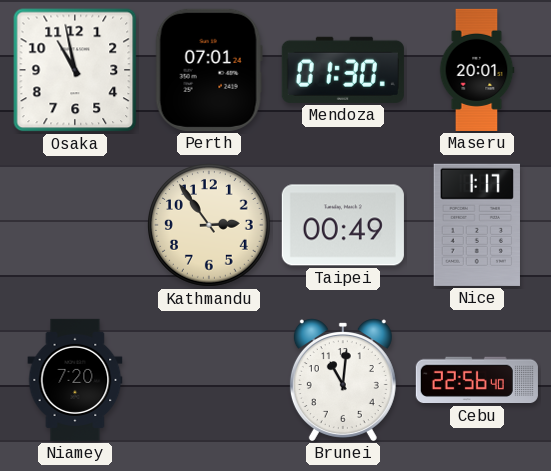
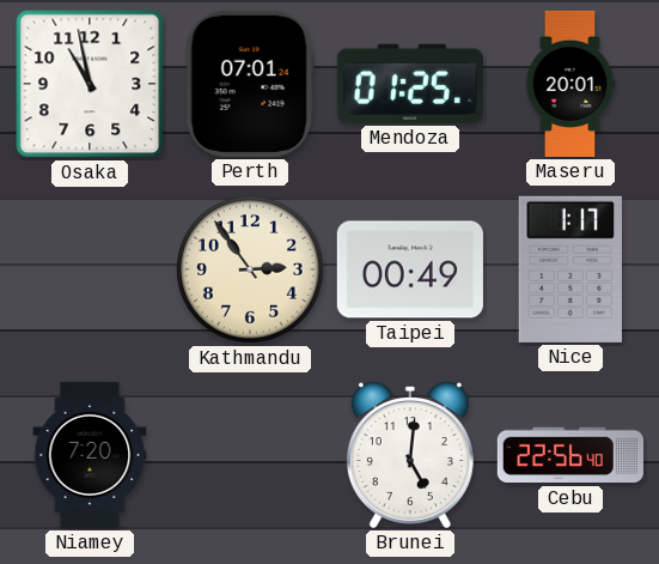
Mendoza: 01:30 -> 01:25 (410, 84)
Brunei: 11:01 -> 5:01 (410, 455)
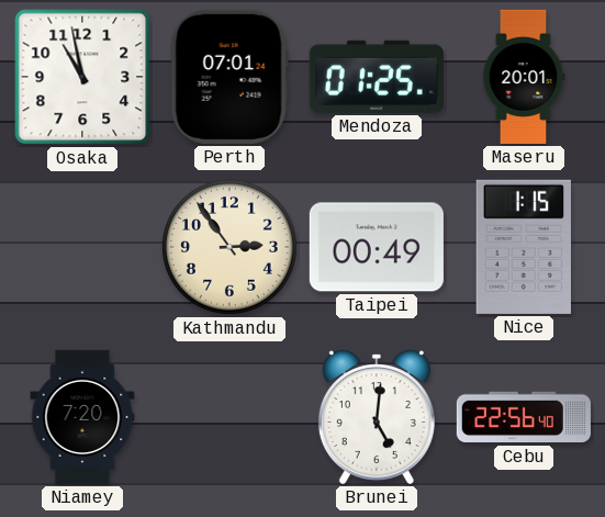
Nice: 1:17 -> 1:15 (523, 247)
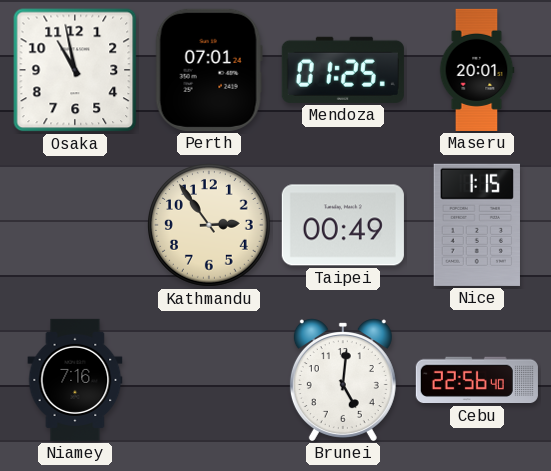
Niamey: 7:20 -> 7:16 (75, 380)
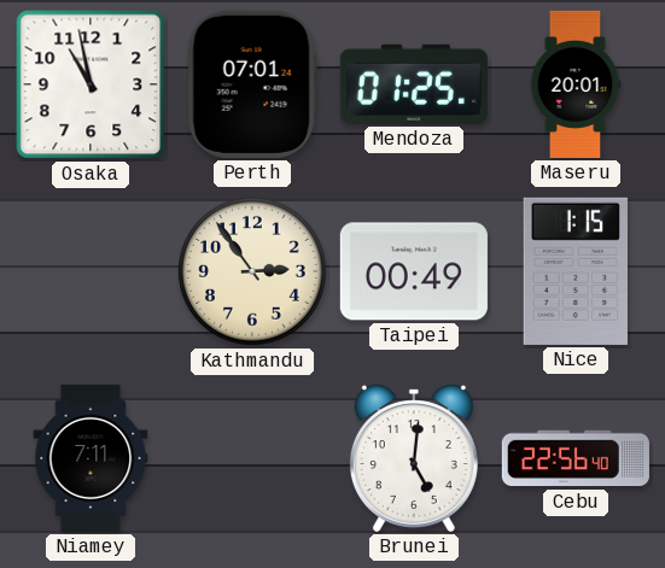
Niamey: 7:16 -> 7:11 (91, 458)
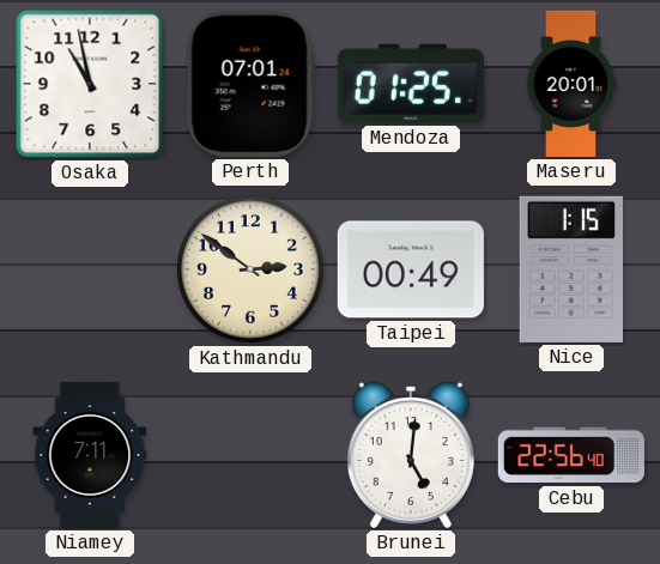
Kathmandu: 2:54 -> 2:51 (252, 271)
